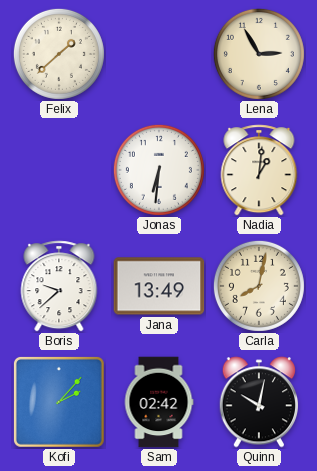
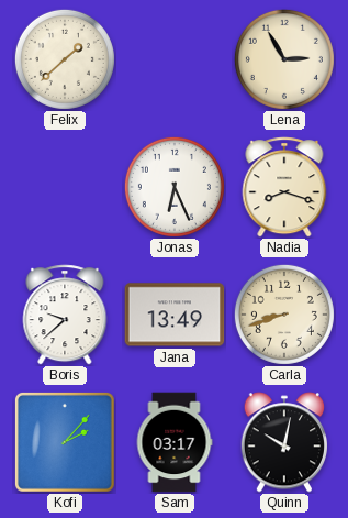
Jonas: 6:31 -> 6:26 (175, 187)
Nadia: 1:01 -> 8:18 (284, 187)
Carla: 8:02 -> 8:42 (284, 315)
Sam: 02:42 -> 03:17 (175, 442)
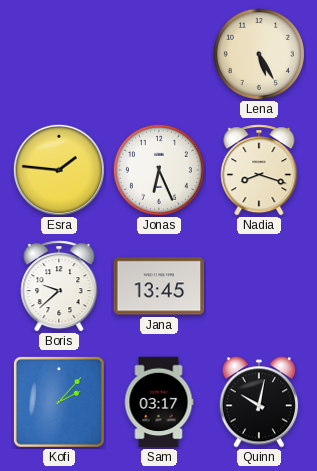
Felix: 1:38 -> none (65, 59)
Lena: 2:55 -> 5:25 (259, 54)
Esra: none -> 1:46 (59, 170)
Jana: 13:49 -> 13:45 (159, 286)
Carla: 8:42 -> none (284, 315)
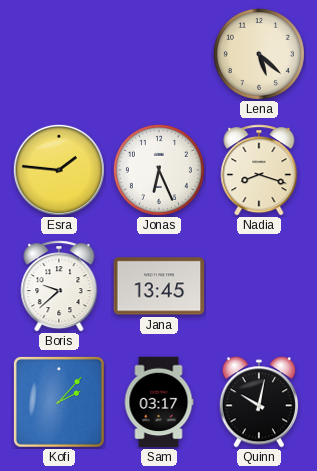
Lena: 5:25 -> 5:22 (259, 54)
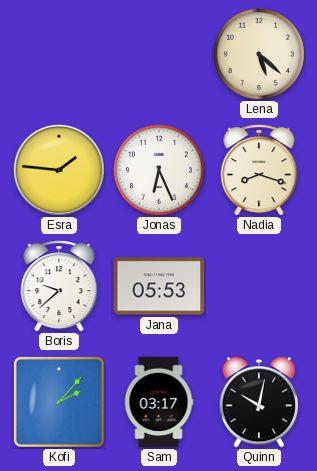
Jana: 13:45 -> 05:53 (159, 286)
